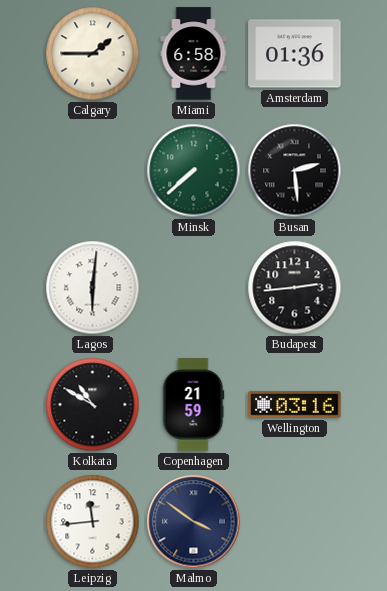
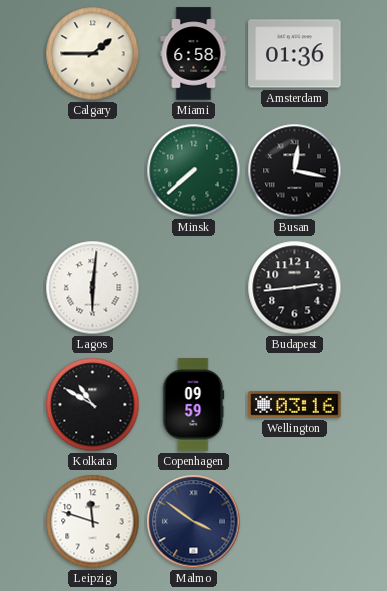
Busan: 2:29 -> 12:17 (295, 171)
Copenhagen: 21:59 -> 09:59 (193, 405)
Leipzig: 11:44 -> 11:48 (93, 522)
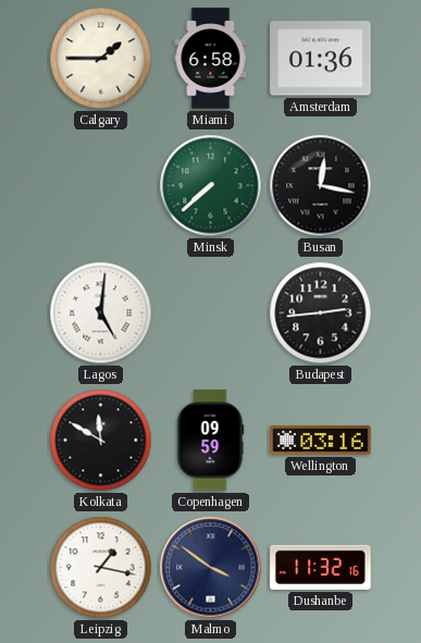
Lagos: 6:01 -> 5:01 (101, 313)
Kolkata: 10:50 -> 11:50 (101, 441)
Leipzig: 11:48 -> 1:17 (101, 568)
Dushanbe: none -> 11:32 (321, 567)
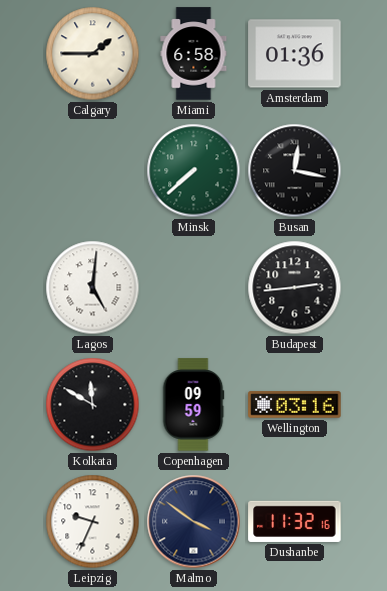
Leipzig: 1:17 -> 9:34 (93, 522)
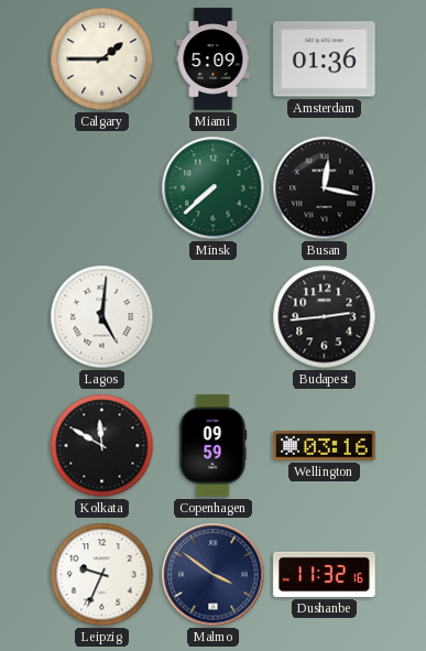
Miami: 6:58 -> 5:09 (214, 59)
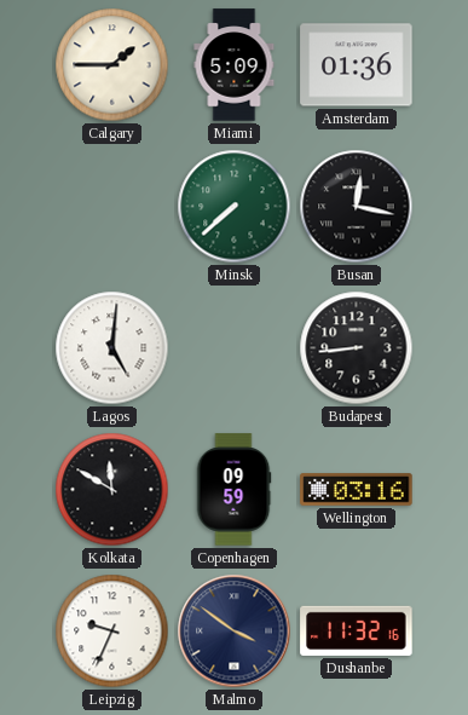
Budapest: 2:44 -> 8:44 (357, 348)
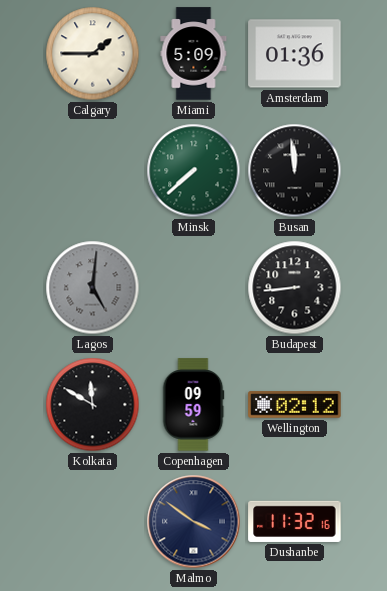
Busan: 12:17 -> 11:59 (295, 171)
Lagos dial: white -> grey (93, 288)
Wellington: 03:16 -> 02:12 (295, 405)
Leipzig: 9:34 -> none (112, 632)
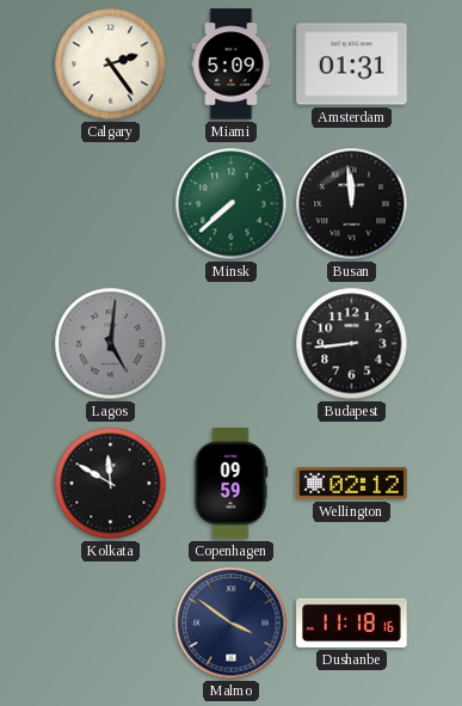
Calgary: 1:45 -> 2:24 (111, 65)
Amsterdam: 01:36 -> 01:31 (352, 65)
Dushanbe: 11:32 -> 11:18 (352, 622)
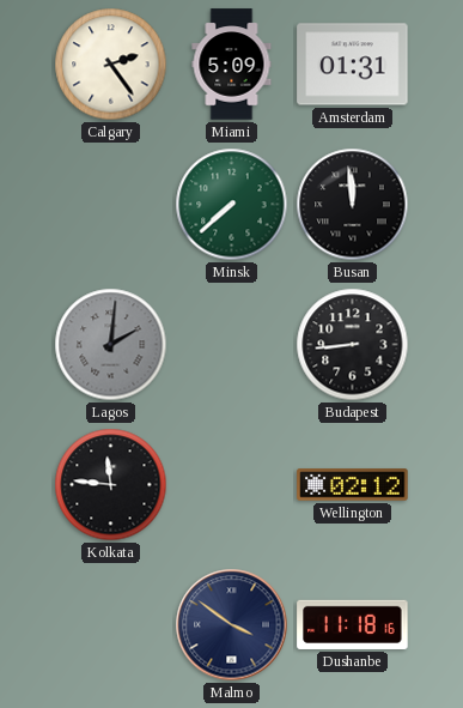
Lagos: 5:01 -> 2:01 (111, 345)
Kolkata: 11:50 -> 11:46 (111, 485)
Copenhagen: 09:59 -> none (230, 484)
